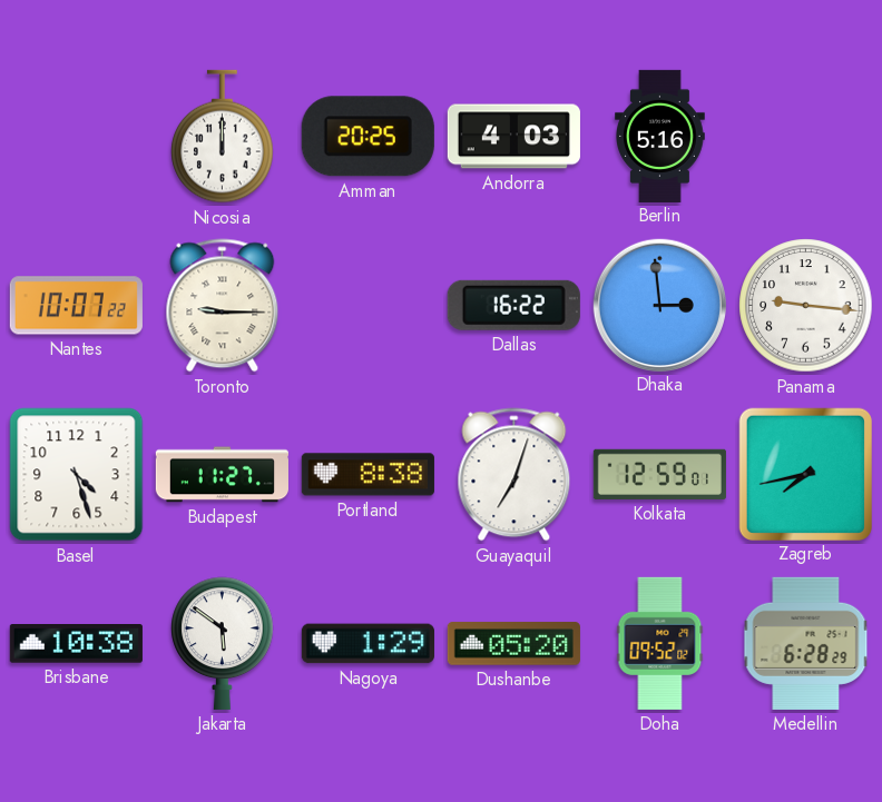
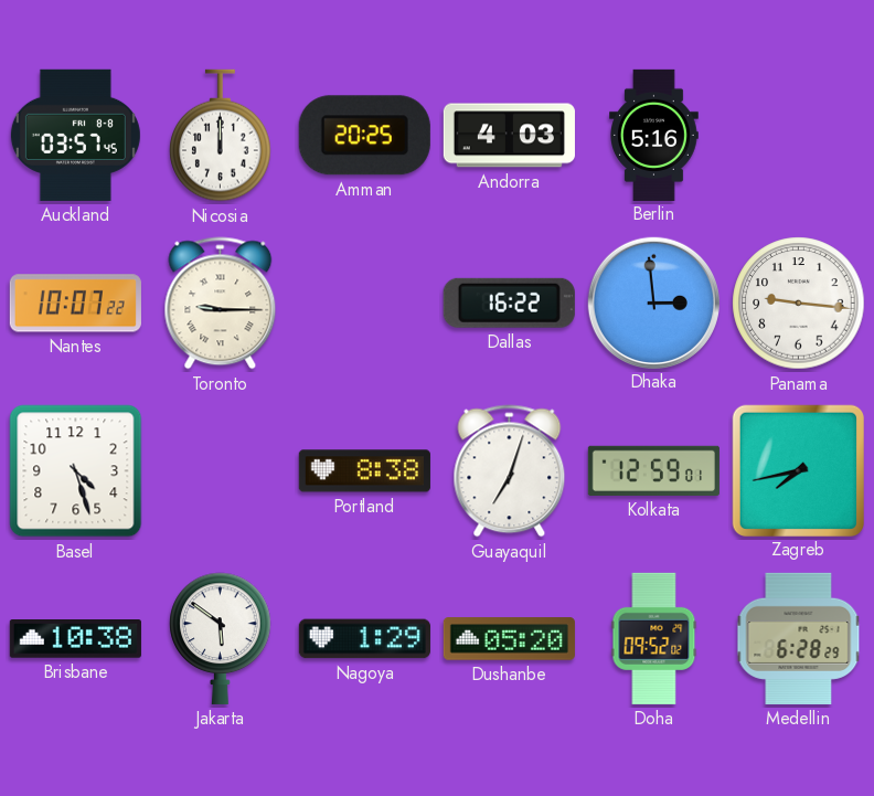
Auckland: none -> 03:57 (75, 135)
Budapest: 11:27 -> none (222, 475)
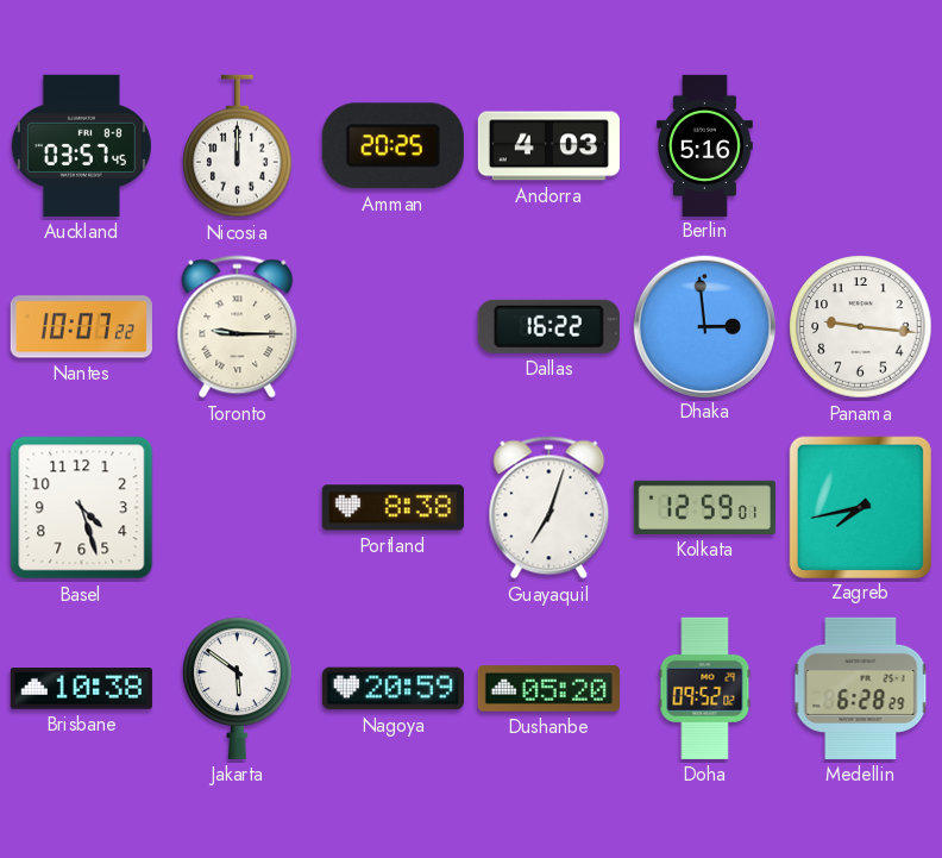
Nagoya: 1:29 -> 20:59 (392, 689)
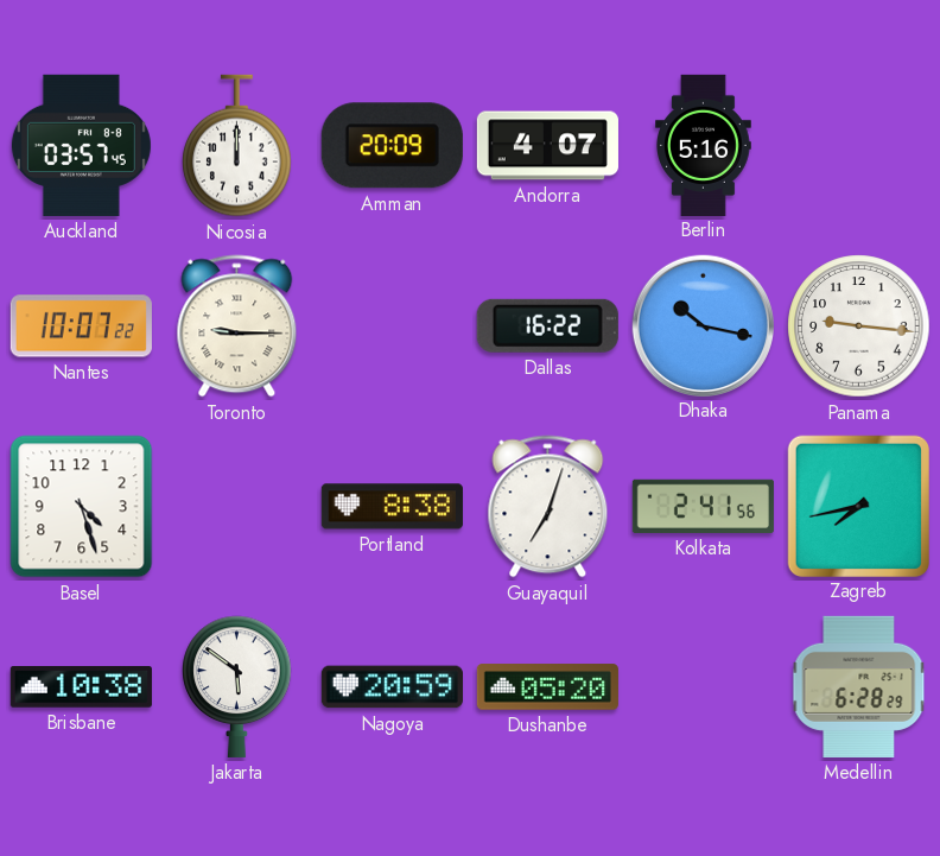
Amman: 20:25 -> 20:09 (392, 146)
Andorra: 4:03 -> 4:07 (547, 146)
Dhaka: 2:59 -> 10:17 (703, 325)
Kolkata: 12:59 -> 2:41 (703, 506)
Doha: 09:52 -> none (705, 688)
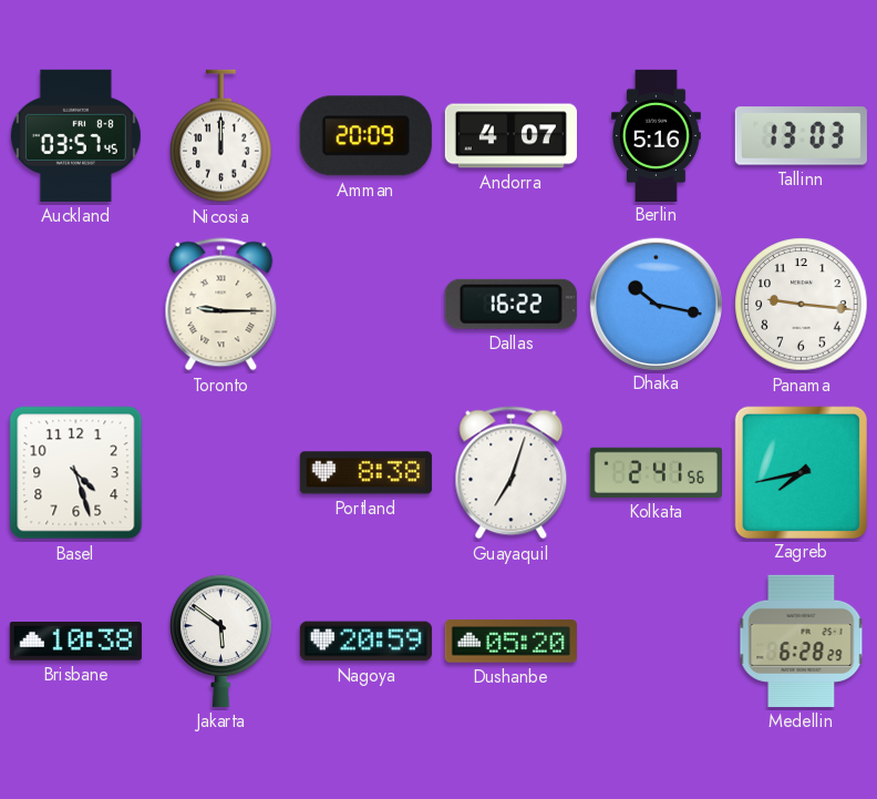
Tallinn: none -> 13:03 (801, 136)
Nantes: 10:07 -> none (81, 326)
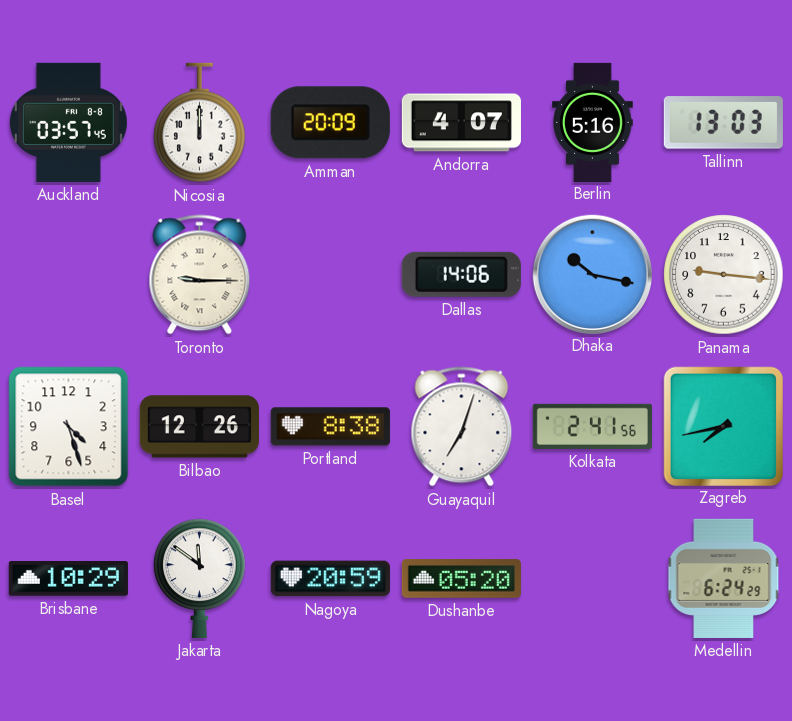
Dallas: 16:22 -> 14:06 (461, 274)
Bilbao: none -> 12:26 (199, 427)
Brisbane: 10:38 -> 10:29 (68, 579)
Jakarta: 5:51 -> 11:51 (200, 578)
Medellin: 6:28 -> 6:24 (724, 578)
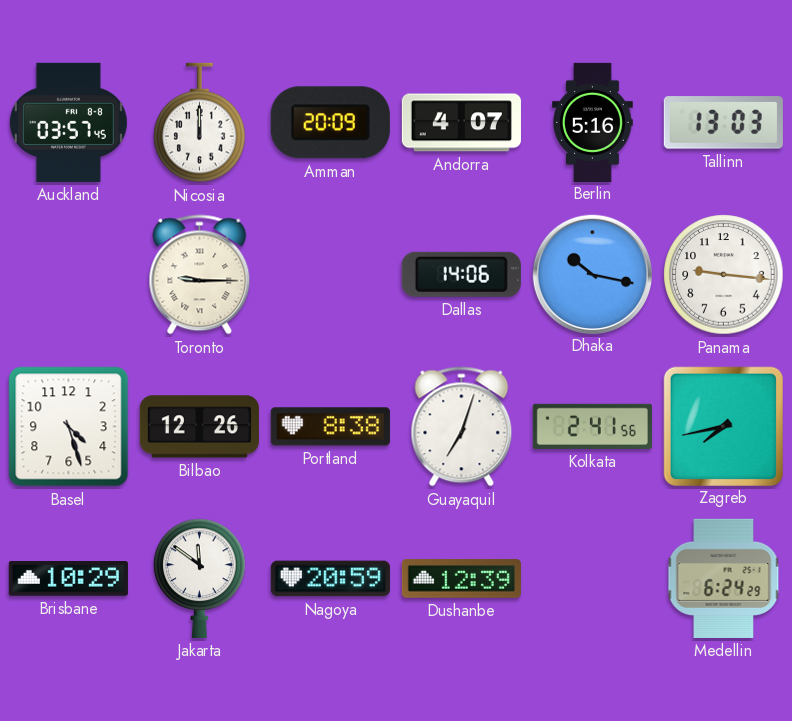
Dushanbe: 05:20 -> 12:39 (461, 579)
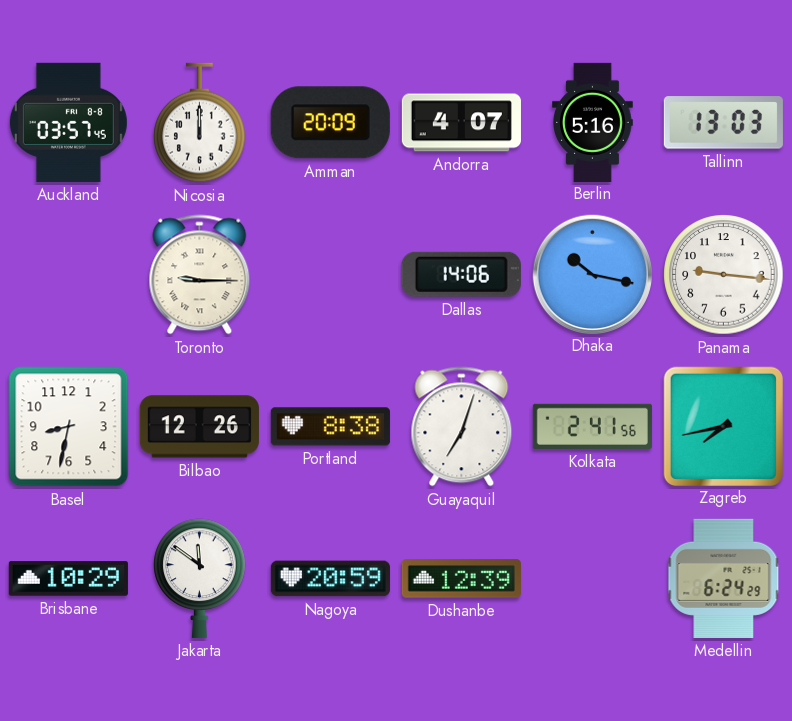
Basel: 4:27 -> 8:32 (69, 427)
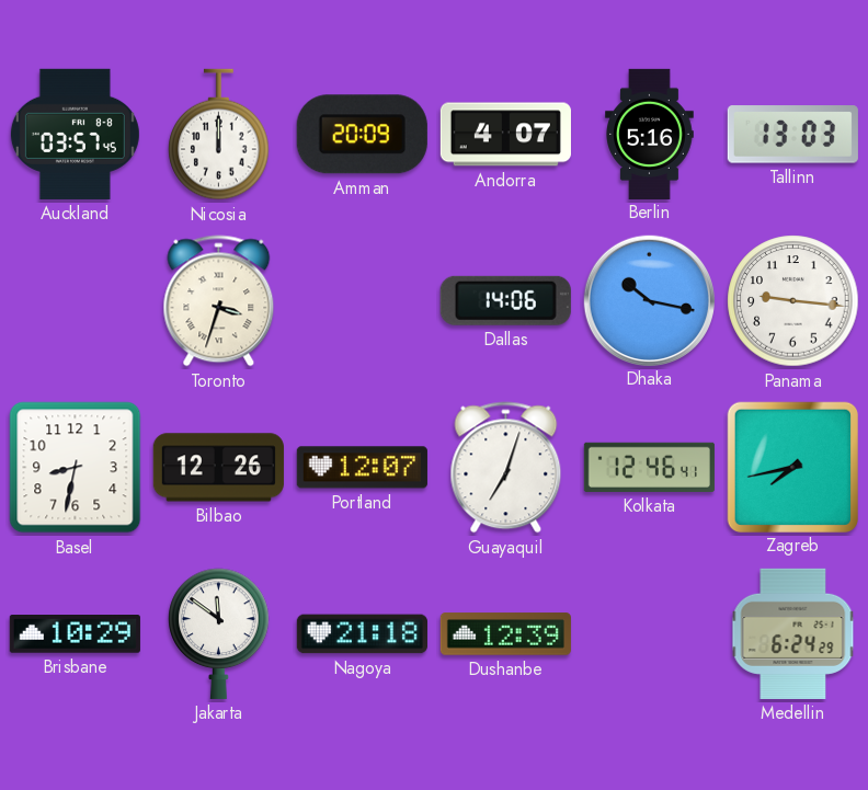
Toronto: 9:15 -> 3:33 (219, 301)
Portland: 8:38 -> 12:07 (362, 468)
Kolkata: 2:41 -> 12:46 (649, 467)
Nagoya: 20:59 -> 21:18 (362, 634)
